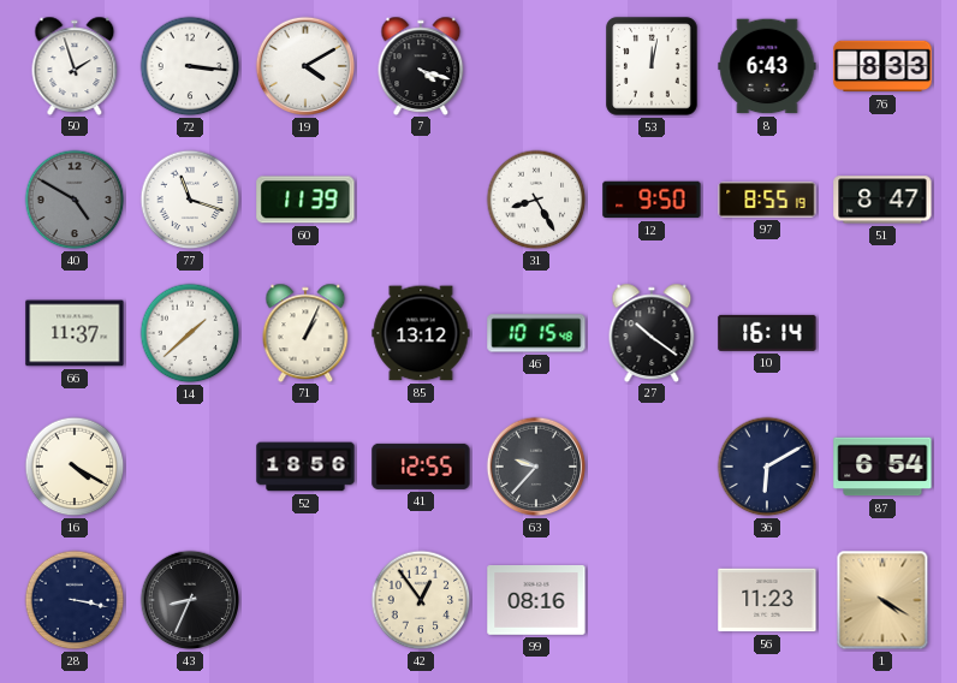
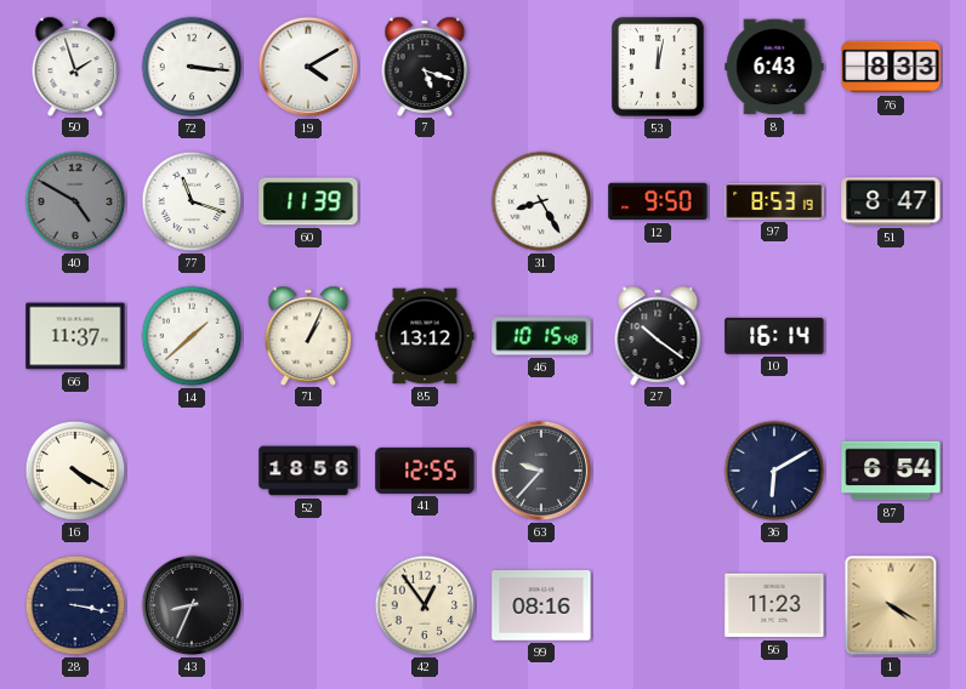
7: 4:18 -> 5:18 (425, 66)
97: 8:55 -> 8:53 (774, 201)
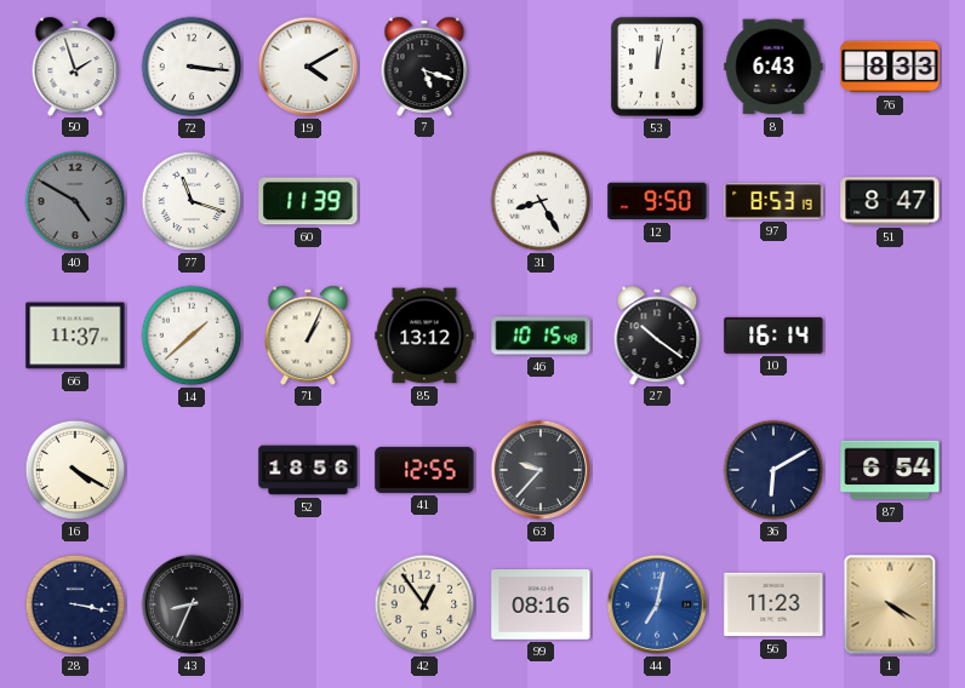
44: none -> 7:02 (657, 604)
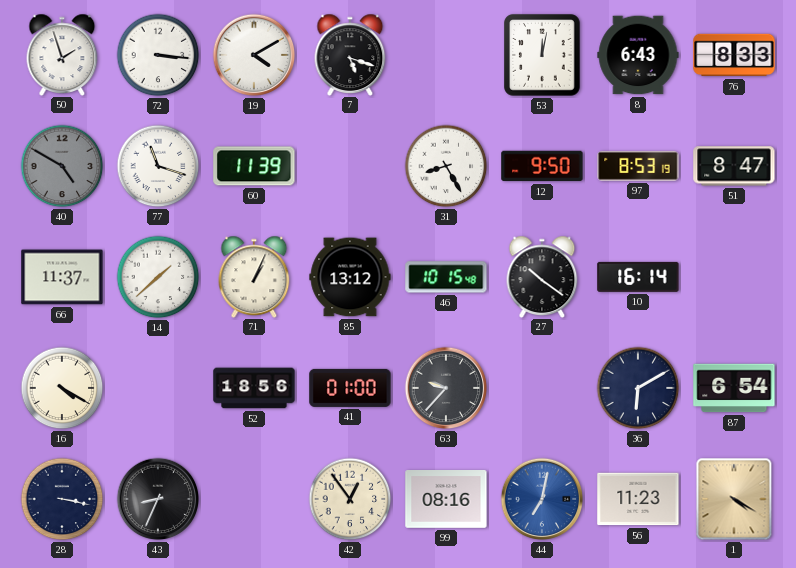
41: 12:55 -> 01:00 (350, 388)
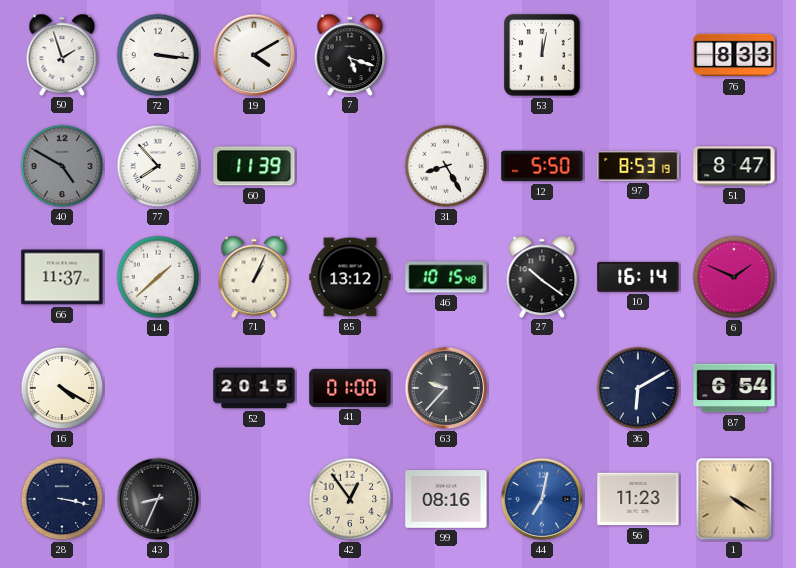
8: 6:43 -> none (638, 55)
77: 11:18 -> 7:53 (158, 166)
12: 9:50 -> 5:50 (542, 166)
6: none -> 1:49 (734, 277)
52: 18:56 -> 20:15 (254, 388)
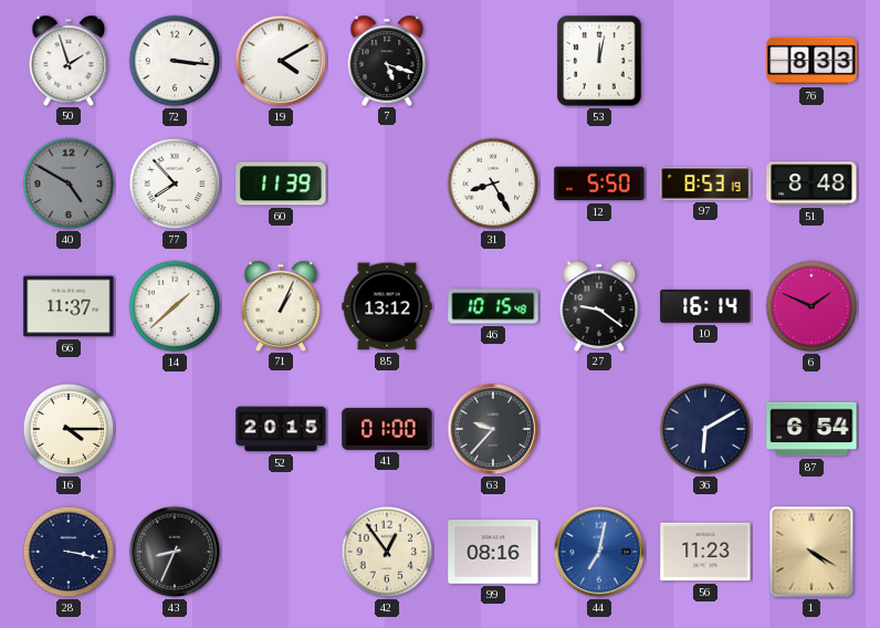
51: 8:47 -> 8:48 (811, 184)
27: 10:21 -> 9:21 (599, 305)
16: 4:20 -> 4:15 (69, 429)
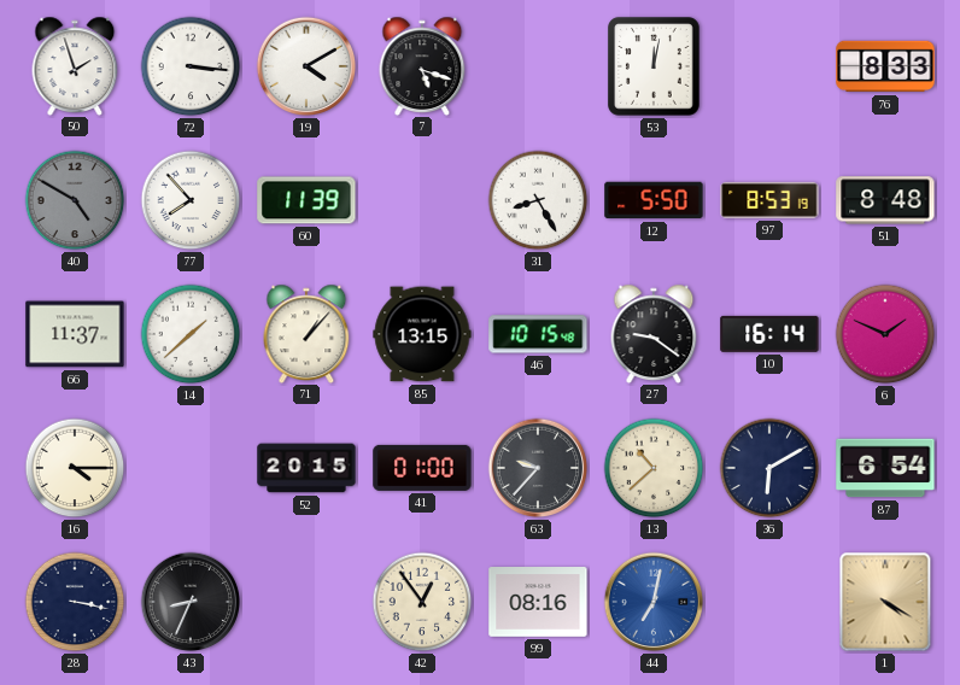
71: 1:04 -> 1:07 (306, 333)
85: 13:12 -> 13:15 (422, 334)
13: none -> 10:38 (654, 468)
56: 11:23 -> none (705, 552)
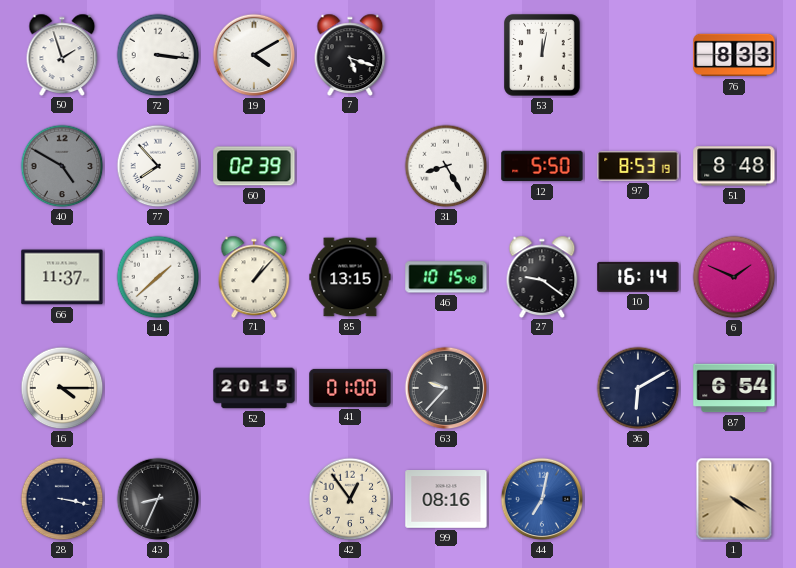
60: 11:39 -> 02:39 (254, 166)
13: 10:38 -> none (654, 468)
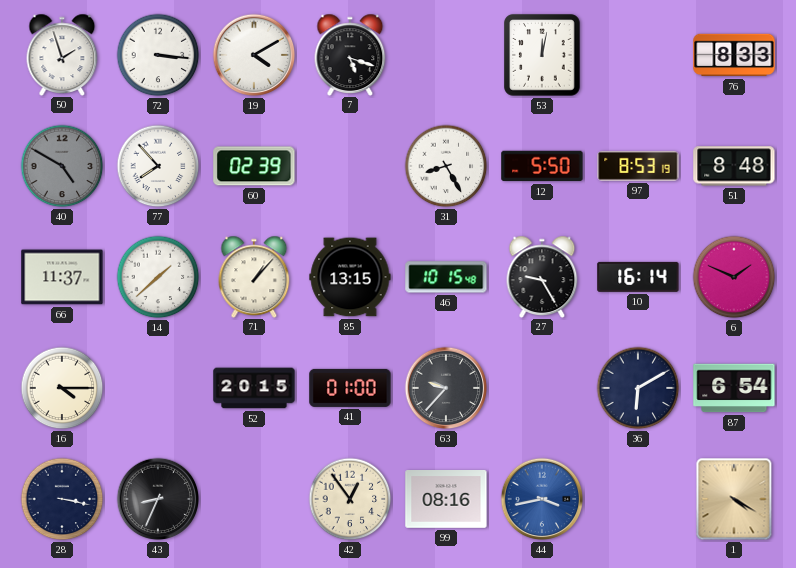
27: 9:21 -> 9:25 (542, 276)
44: 7:02 -> 3:43 (542, 499)
